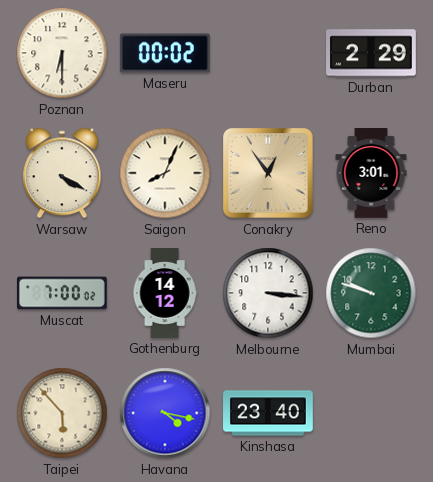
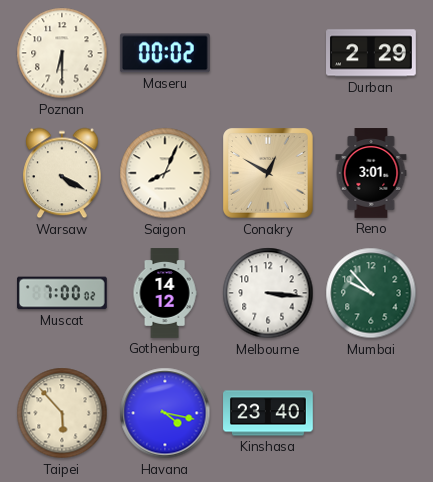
Conakry: 12:54 -> 12:50 (268, 173)
Mumbai: 9:48 -> 9:53 (371, 293)
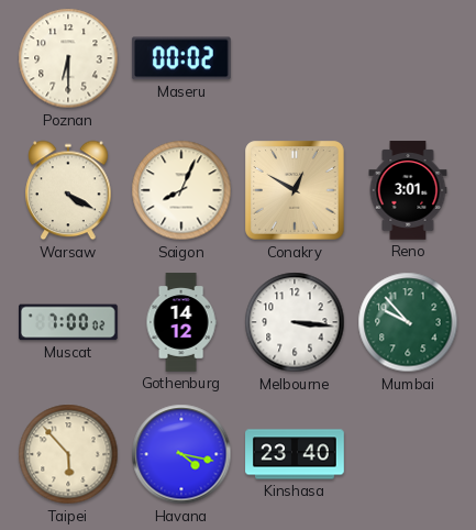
Durban: 2:29 -> none (372, 53)
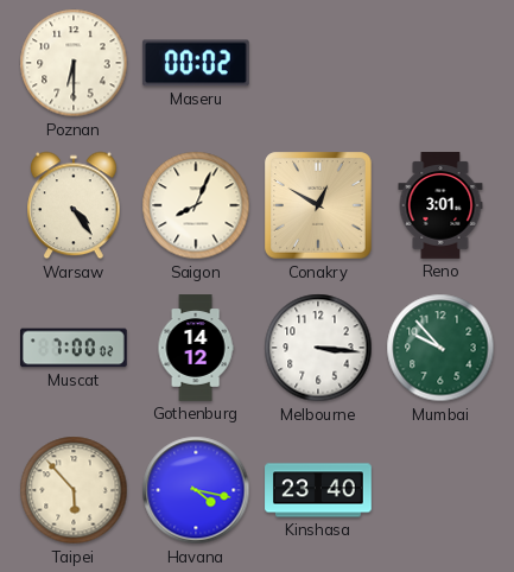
Warsaw: 4:20 -> 4:24 (74, 205)
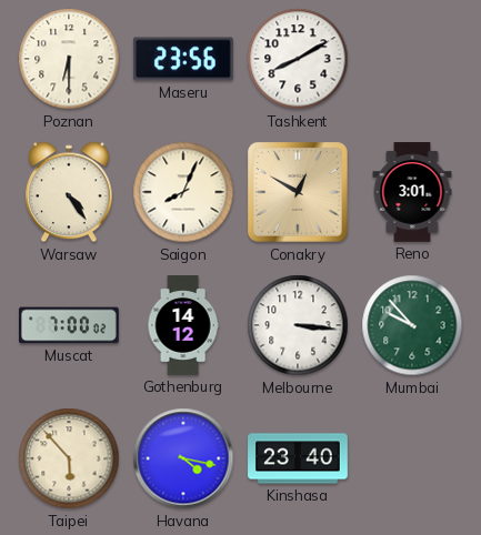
Maseru: 00:02 -> 23:56 (183, 59)
Tashkent: none -> 8:10 (298, 59)
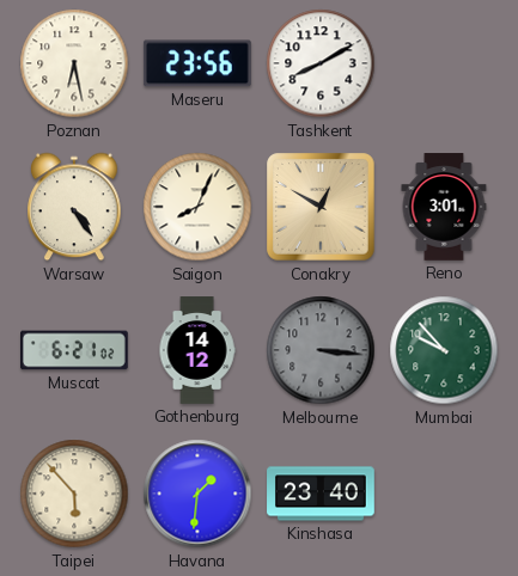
Poznan: 6:30 -> 6:28 (74, 63)
Muscat: 7:00 -> 6:21 (75, 350)
Melbourne dial: white -> grey (321, 350)
Havana: 4:17 -> 1:31 (197, 494)
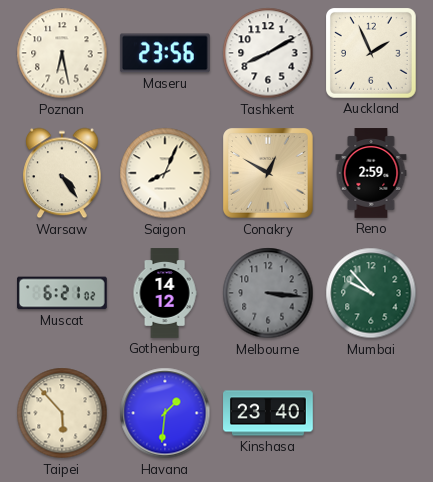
Auckland: none -> 1:56 (372, 54)
Reno: 3:01 -> 2:59 (371, 173)
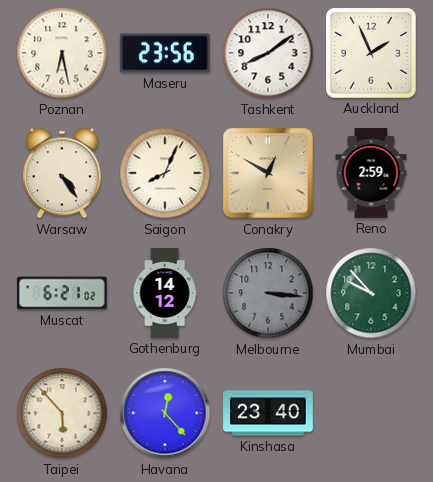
Tashkent: 8:10 -> 8:09 (268, 53)
Havana: 1:31 -> 12:23 (165, 413)
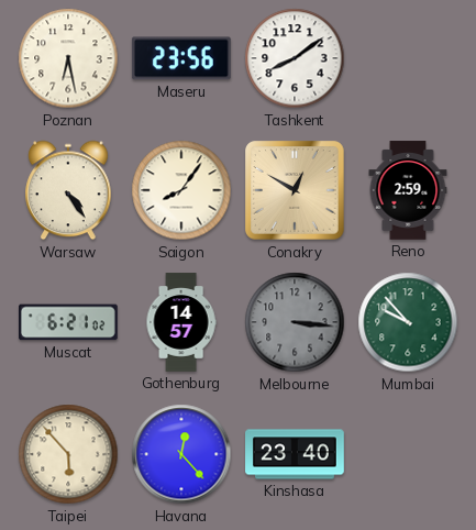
Auckland: 1:56 -> none (372, 54)
Saigon: 8:04 -> 8:06 (181, 190)
Gothenburg: 14:12 -> 14:57 (181, 322)
